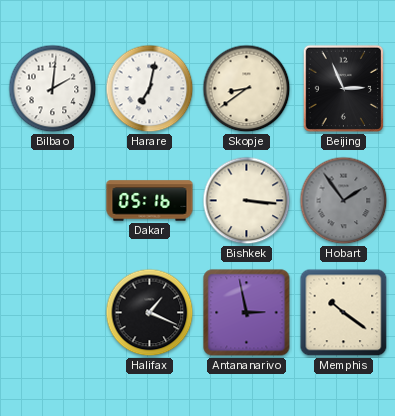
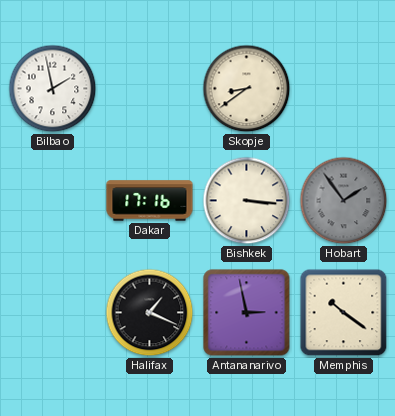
Bilbao: 2:01 -> 1:58 (53, 89)
Harare: 7:02 -> none (150, 89)
Beijing: 2:56 -> none (343, 88)
Dakar: 05:16 -> 17:16 (150, 201)
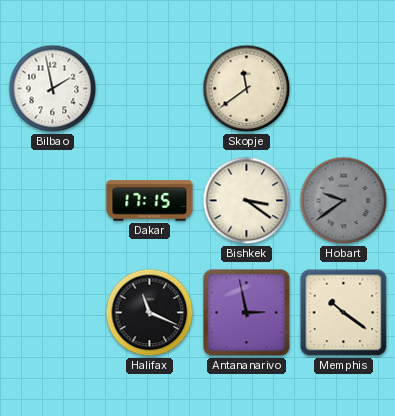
Skopje: 8:39 -> 11:39 (247, 89)
Dakar: 17:16 -> 17:15 (150, 201)
Bishkek: 3:16 -> 3:21 (247, 201)
Hobart: 1:54 -> 9:39 (344, 201)
Halifax: 1:19 -> 11:19 (150, 313)
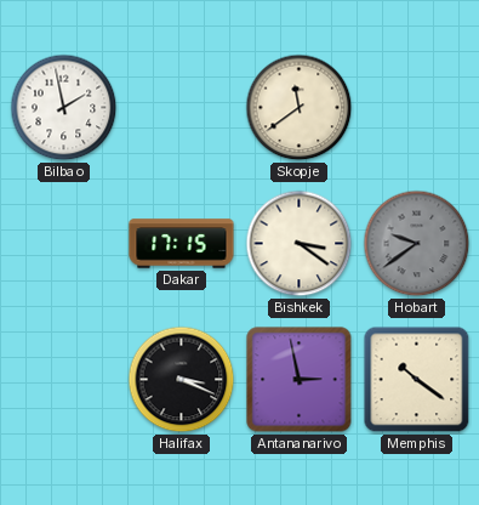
Halifax: 11:19 -> 3:19 (182, 380)
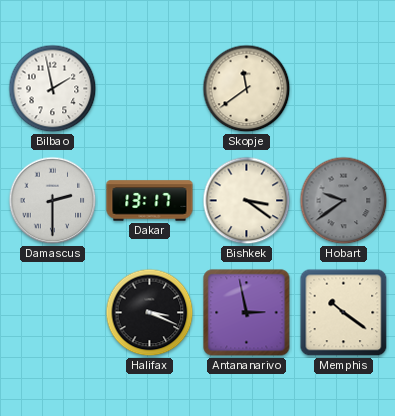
Damascus: none -> 2:30 (53, 201)
Dakar: 17:15 -> 13:17 (150, 201)
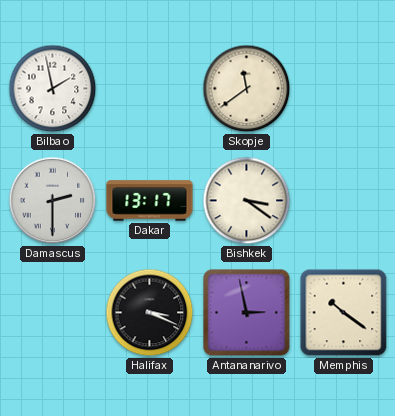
Hobart: 9:39 -> none (344, 201)
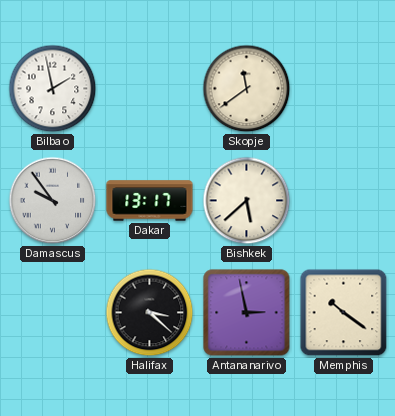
Damascus: 2:30 -> 9:54 (53, 201)
Bishkek: 3:21 -> 5:38 (247, 201)
Halifax: 3:19 -> 3:22 (150, 313)
